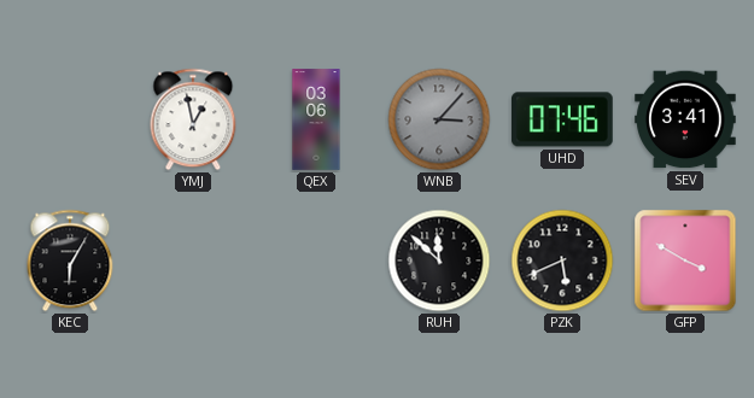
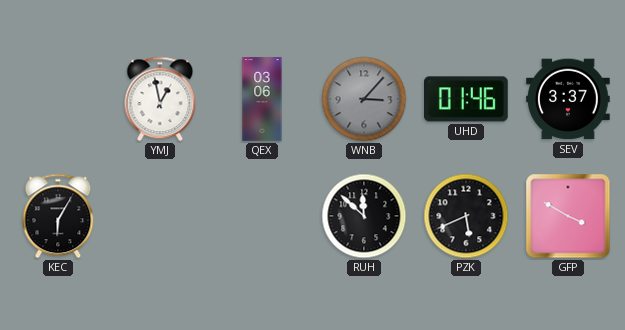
UHD: 07:46 -> 01:46 (467, 99)
SEV: 3:41 -> 3:37 (568, 99)
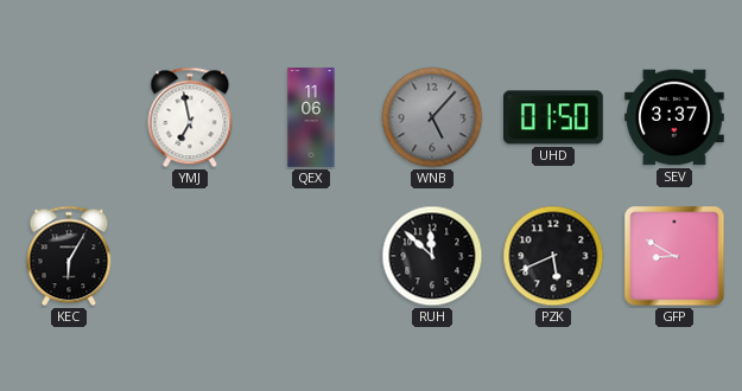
YMJ: 12:58 -> 6:58 (190, 117)
QEX: 03:06 -> 11:06 (311, 117)
WNB: 3:07 -> 5:07 (432, 117)
UHD: 01:46 -> 01:50 (554, 117)
GFP: 3:50 -> 8:50 (674, 256)
